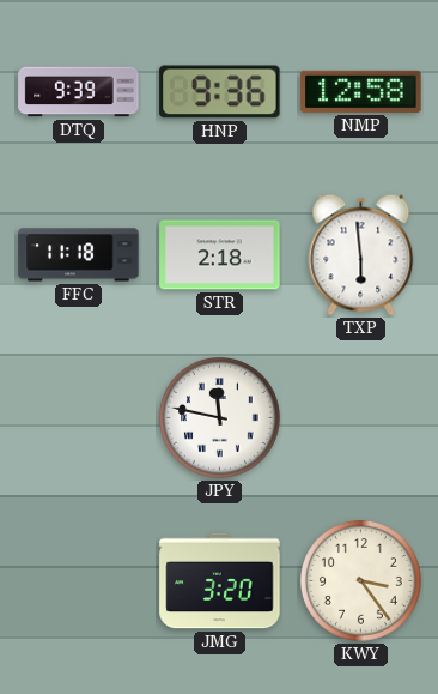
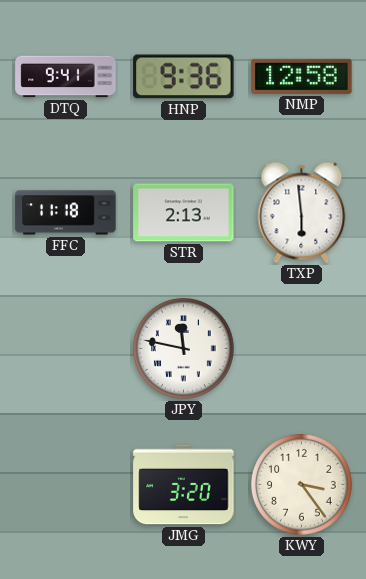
DTQ: 9:39 -> 9:41 (66, 77)
STR: 2:18 -> 2:13 (184, 213)
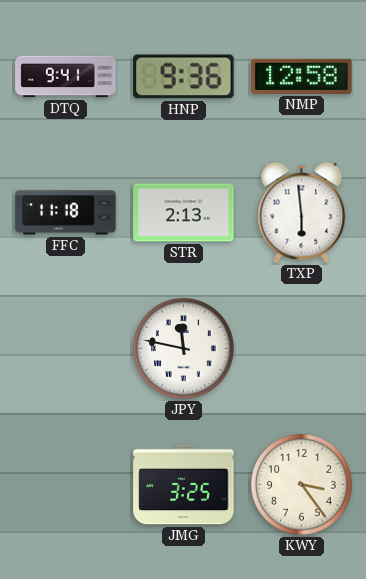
JMG: 3:20 -> 3:25 (184, 485)
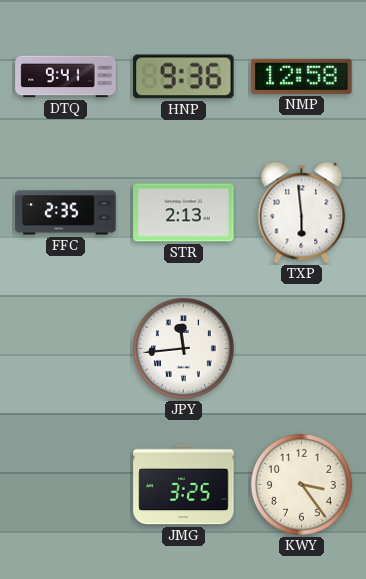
FFC: 11:18 -> 2:35 (66, 213)
JPY: 11:47 -> 11:44 (184, 349)
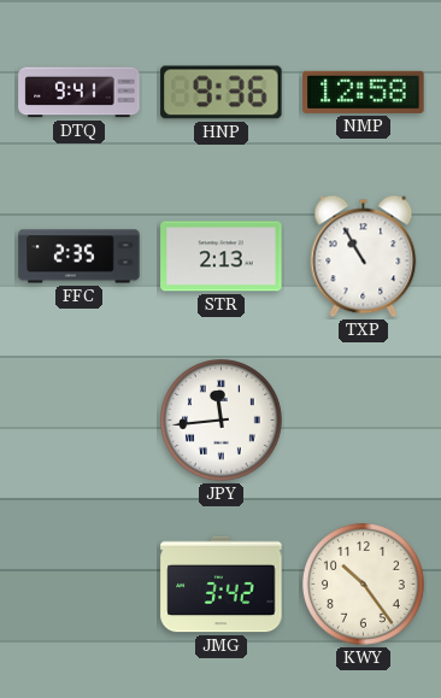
TXP: 5:59 -> 10:55 (364, 257)
JMG: 3:25 -> 3:42 (222, 585)
KWY: 3:24 -> 10:24 (364, 585)
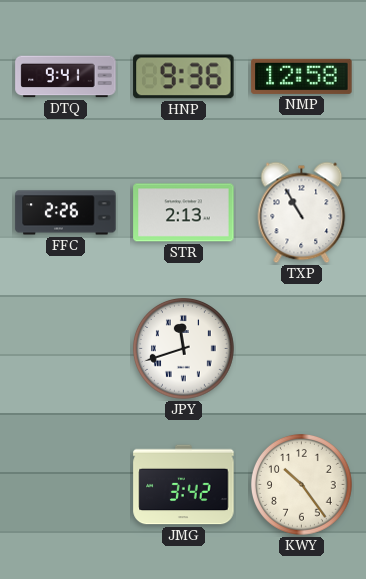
FFC: 2:35 -> 2:26 (66, 213)
JPY: 11:44 -> 11:42 (184, 349)
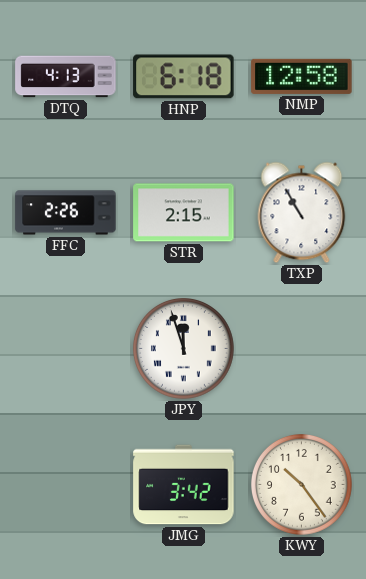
DTQ: 9:41 -> 4:13 (66, 77)
HNP: 9:36 -> 6:18 (184, 77)
STR: 2:13 -> 2:15 (184, 213)
JPY: 11:42 -> 11:57 (184, 349)
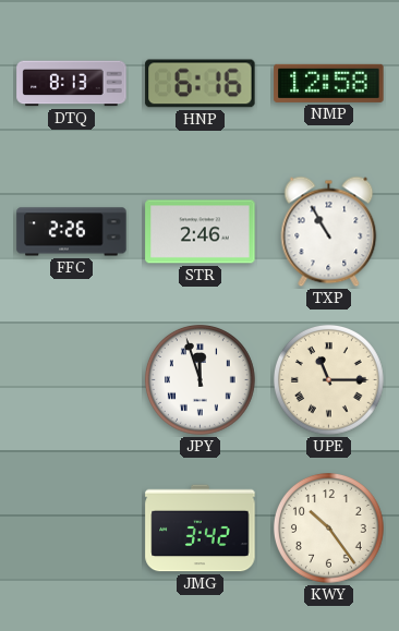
DTQ: 4:13 -> 8:13 (72, 84)
HNP: 6:18 -> 6:16 (201, 84)
STR: 2:15 -> 2:46 (201, 232)
UPE: none -> 11:15 (329, 380)
